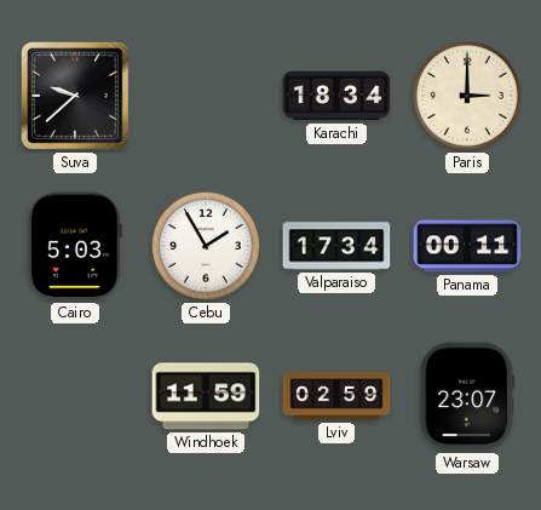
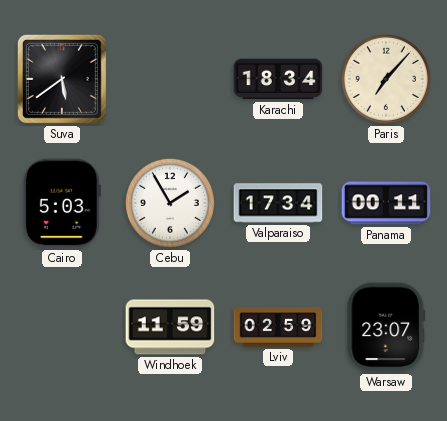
Suva: 9:38 -> 5:39 (62, 79)
Paris: 3:00 -> 7:07 (386, 79)
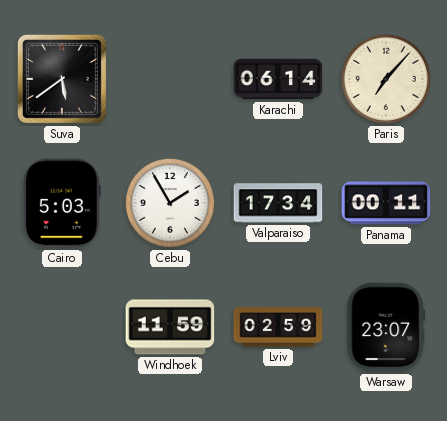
Karachi: 18:34 -> 06:14 (278, 79)
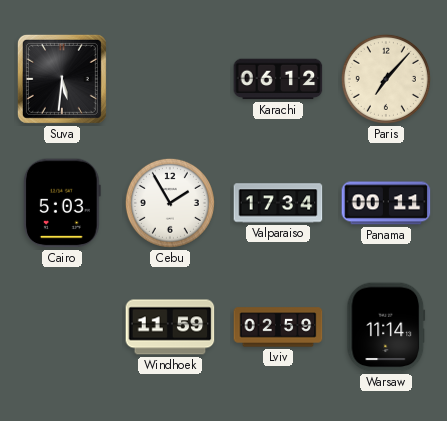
Suva: 5:39 -> 5:31 (62, 79)
Karachi: 06:14 -> 06:12 (278, 79)
Warsaw: 23:07 -> 11:14 (386, 327)
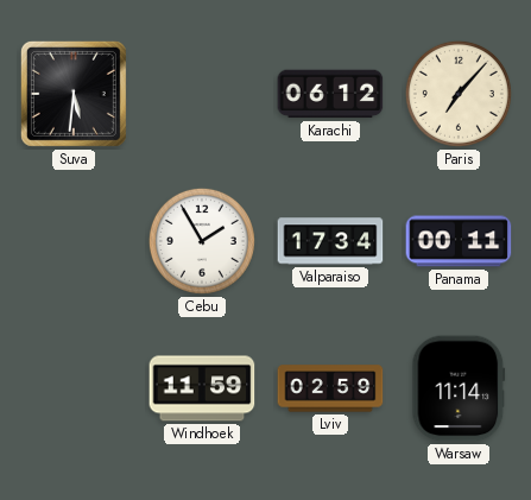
Cairo: 5:03 -> none (62, 203)
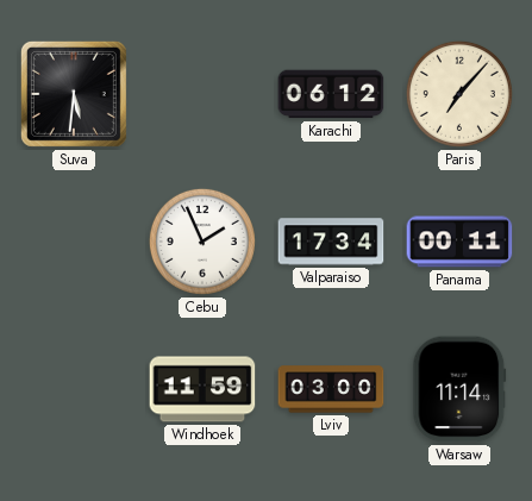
Cebu: 1:55 -> 1:56 (202, 242)
Lviv: 02:59 -> 03:00 (331, 389)
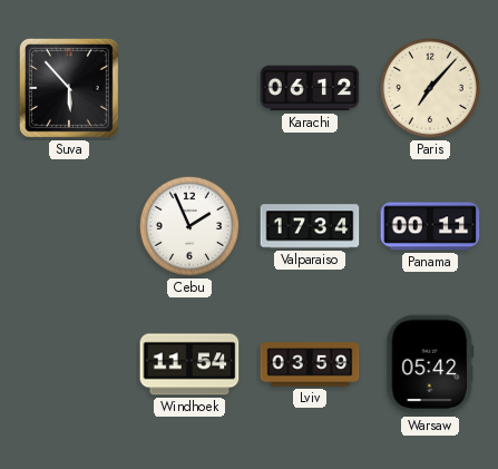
Suva: 5:31 -> 5:53 (69, 88)
Windhoek: 11:59 -> 11:54 (189, 364)
Lviv: 03:00 -> 03:59 (310, 364)
Warsaw: 11:14 -> 05:42 (430, 364)
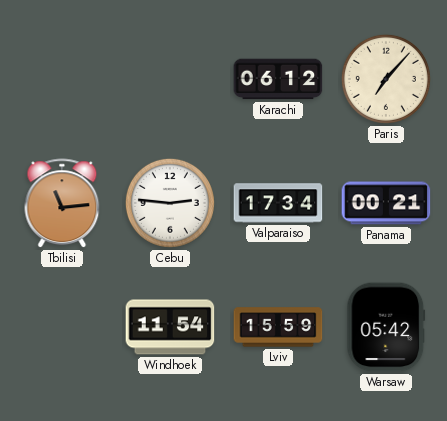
Suva: 5:53 -> none (69, 88)
Tbilisi: none -> 11:14 (62, 204)
Cebu: 1:56 -> 2:46 (170, 203)
Panama: 00:11 -> 00:21 (386, 203)
Lviv: 03:59 -> 15:59 (278, 327)
